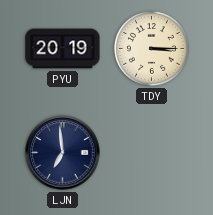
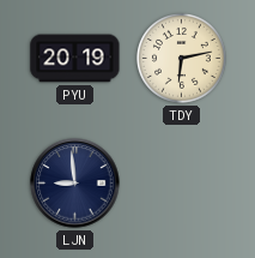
TDY: 3:15 -> 6:13 (182, 58)
LJN: 6:59 -> 8:59 (75, 184)
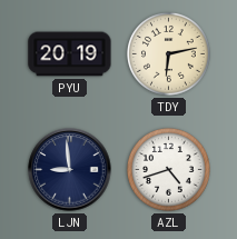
AZL: none -> 4:42 (169, 169)
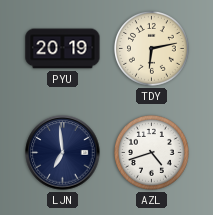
LJN: 8:59 -> 6:59 (63, 153)
